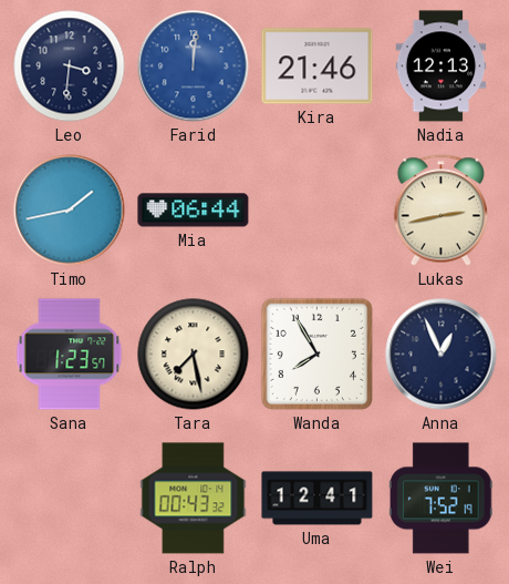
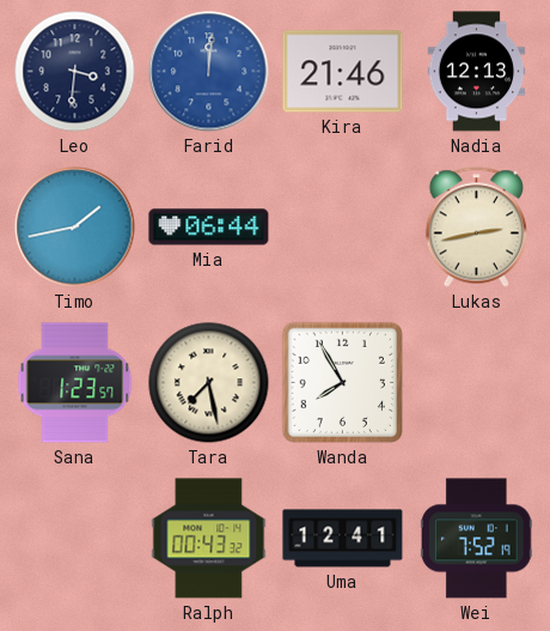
Anna: 12:56 -> none (442, 355)
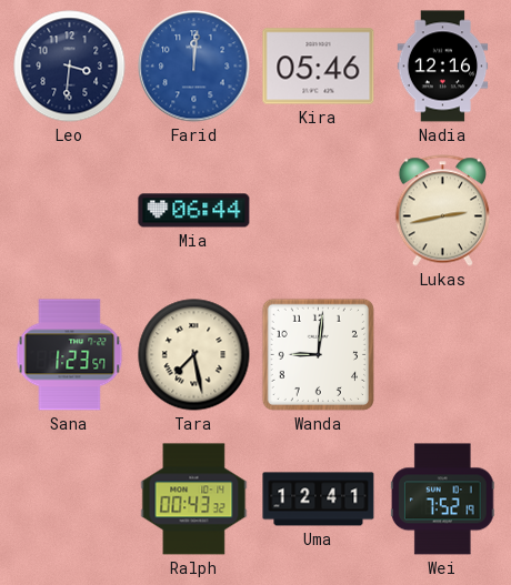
Kira: 21:46 -> 05:46 (319, 67)
Nadia: 12:13 -> 12:16 (443, 67)
Timo: 1:43 -> none (75, 227)
Wanda: 7:55 -> 9:01 (318, 354)
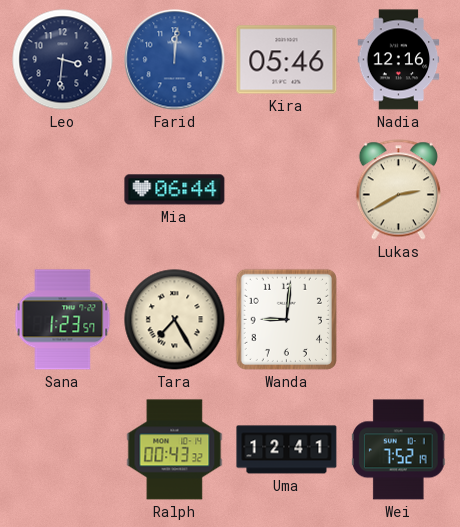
Lukas: 2:43 -> 2:40 (398, 190)
Tara: 7:28 -> 7:25 (175, 320)
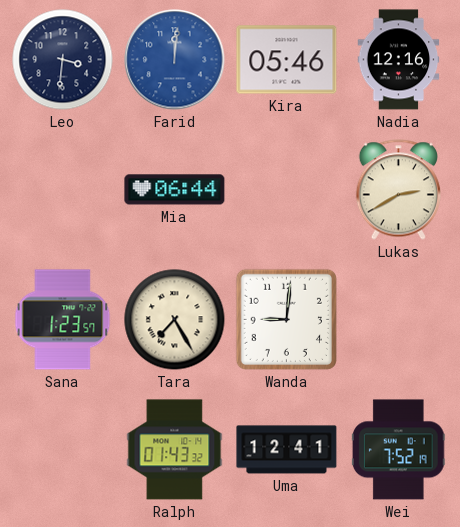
Ralph: 00:43 -> 01:43 (175, 450)
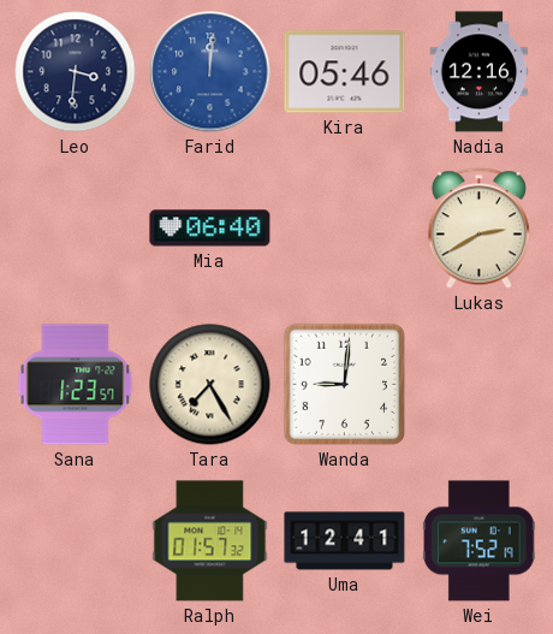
Mia: 06:44 -> 06:40 (210, 229)
Ralph: 01:43 -> 01:57 (210, 541)
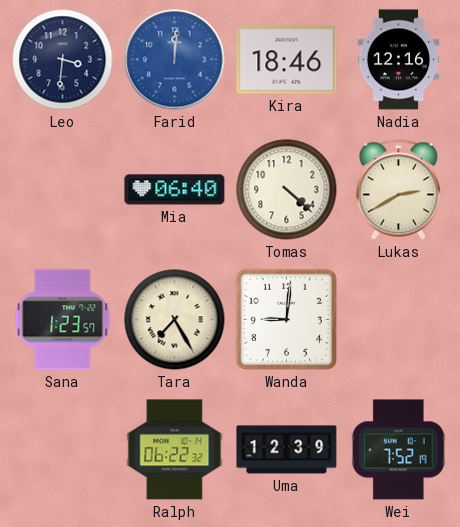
Kira: 05:46 -> 18:46 (287, 60)
Tomas: none -> 4:22 (287, 190)
Ralph: 01:57 -> 06:22 (175, 450)
Uma: 12:41 -> 12:39 (287, 450)
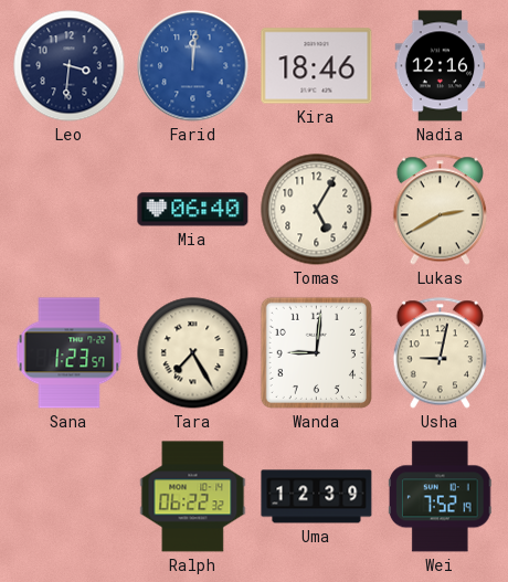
Tomas: 4:22 -> 5:05 (317, 210)
Usha: none -> 9:02 (440, 353)
